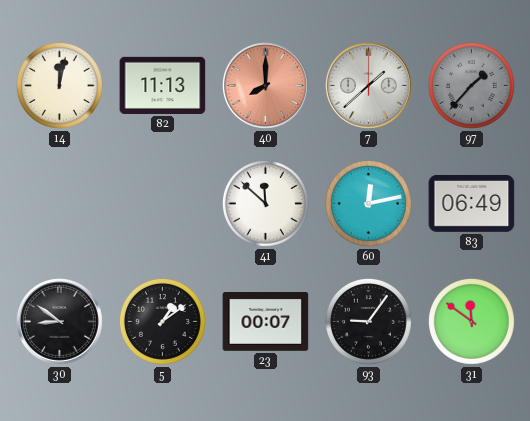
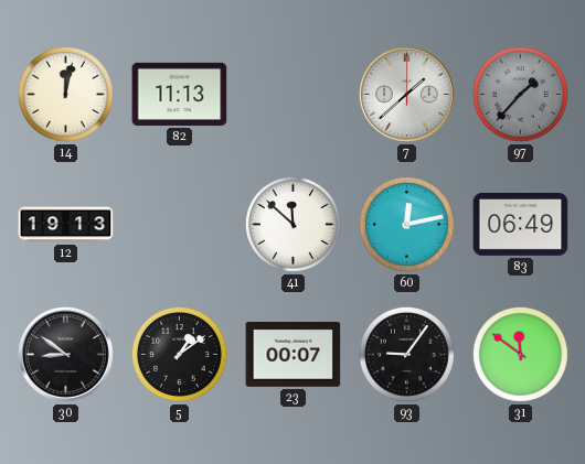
40: 8:00 -> none (266, 86)
12: none -> 19:13 (66, 225)
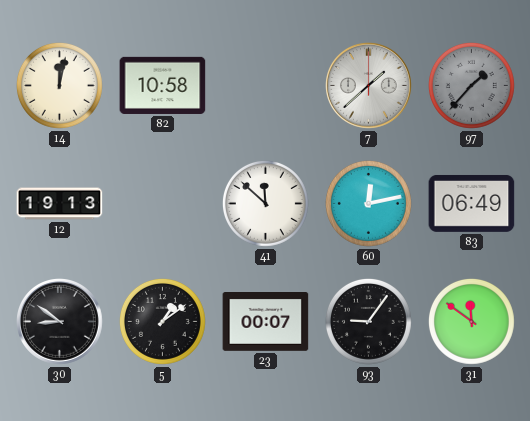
82: 11:13 -> 10:58 (163, 85)
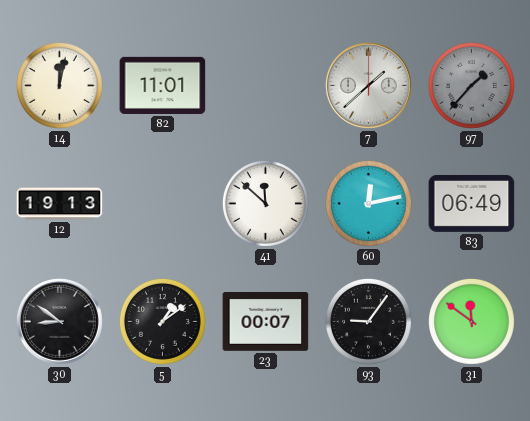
82: 10:58 -> 11:01 (163, 85)
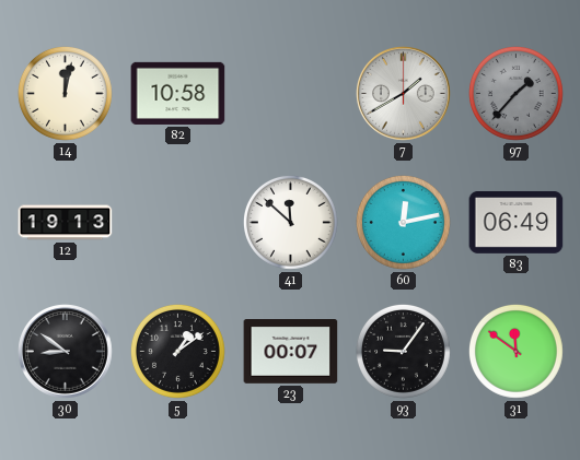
82: 11:01 -> 10:58 (178, 93)
7: 1:38 -> 1:40 (404, 94)
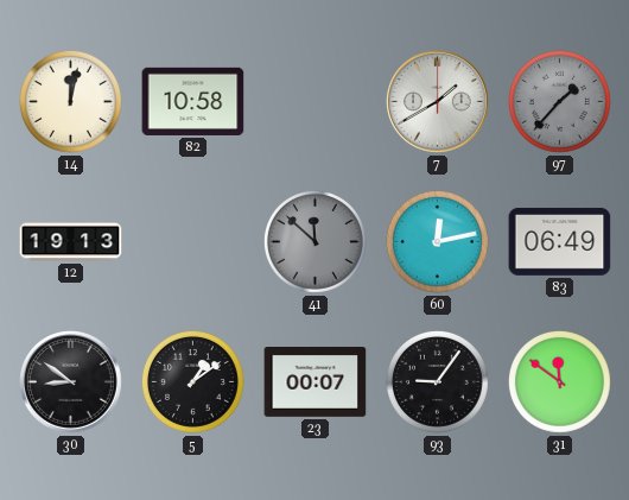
41 dial: white -> grey (314, 241)
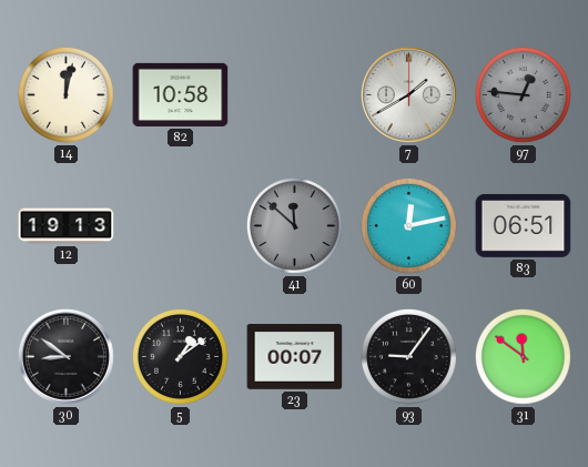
97: 1:37 -> 12:46 (523, 94)
83: 06:49 -> 06:51 (524, 225)
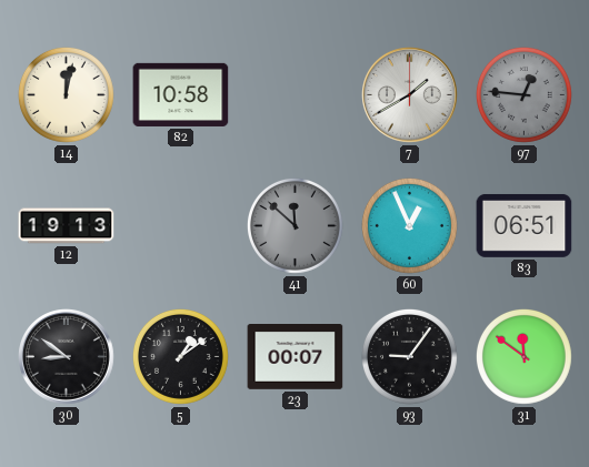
60: 12:13 -> 12:56 (409, 225)
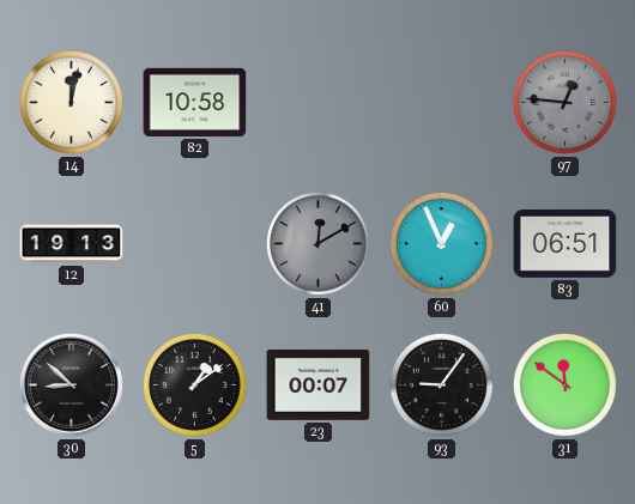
7: 1:40 -> none (410, 95)
41: 11:52 -> 12:10 (317, 243)
30: 8:51 -> 8:52 (72, 385)
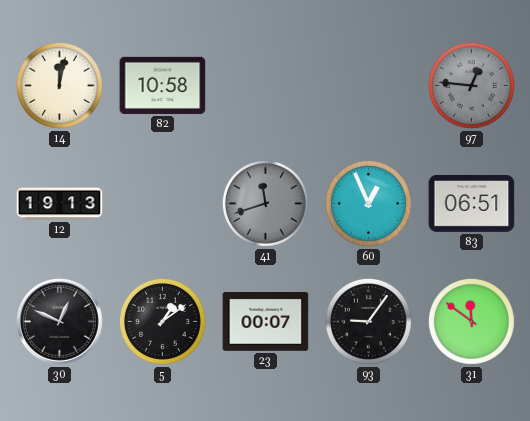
41: 12:10 -> 11:42 (265, 203)
30: 8:52 -> 12:49 (60, 322)
